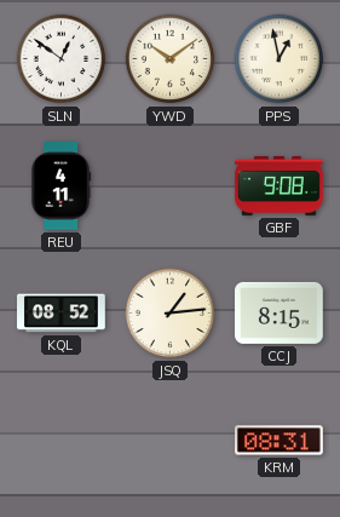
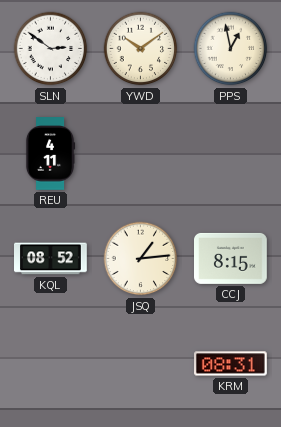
SLN: 12:51 -> 2:51 (51, 49)
GBF: 9:08 -> none (280, 185)
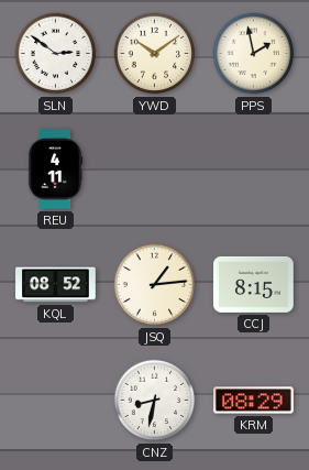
PPS: 12:58 -> 1:58 (254, 54)
CNZ: none -> 8:32 (155, 401)
KRM: 08:31 -> 08:29 (254, 401)
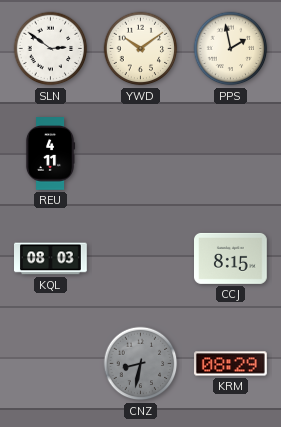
KQL: 08:52 -> 08:03 (51, 259)
JSQ: 1:14 -> none (155, 285)
CNZ dial: white -> grey (141, 364)
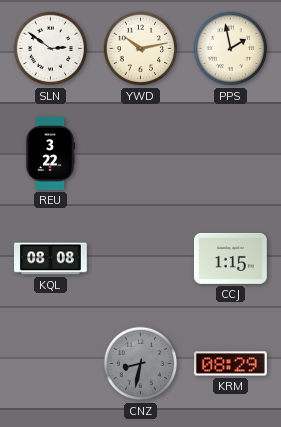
YWD: 10:09 -> 10:13 (141, 49)
REU: 4:11 -> 3:22 (50, 154)
KQL: 08:03 -> 08:08 (51, 259)
CCJ: 8:15 -> 1:15 (231, 258)
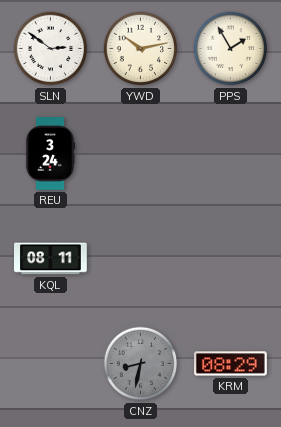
PPS: 1:58 -> 1:55 (231, 49)
REU: 3:22 -> 3:24 (50, 154)
KQL: 08:08 -> 08:11 (51, 259)
CCJ: 1:15 -> none (231, 258)
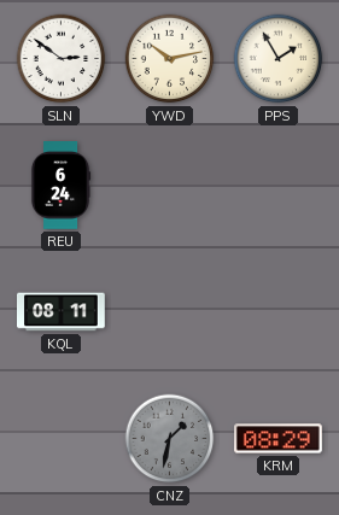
REU: 3:24 -> 6:24 (60, 186)
CNZ: 8:32 -> 1:32 (170, 439)
